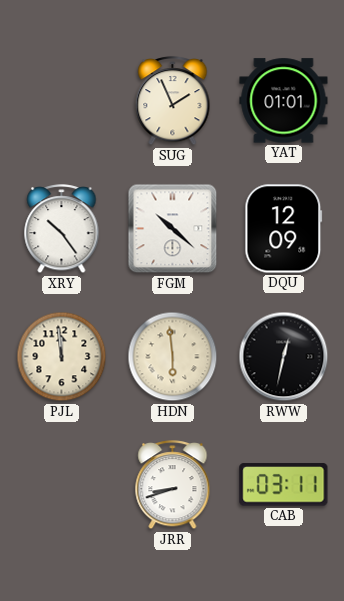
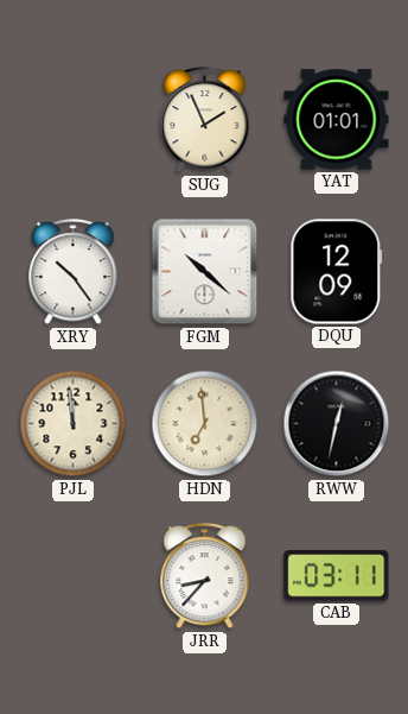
HDN: 5:59 -> 6:59 (205, 424)
JRR: 8:42 -> 8:37 (205, 576)
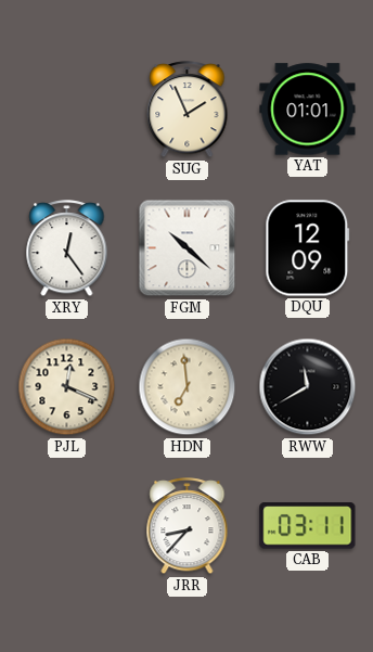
XRY: 10:24 -> 12:24 (67, 248)
PJL: 11:59 -> 12:19 (67, 387)
RWW: 12:32 -> 11:40 (308, 387)
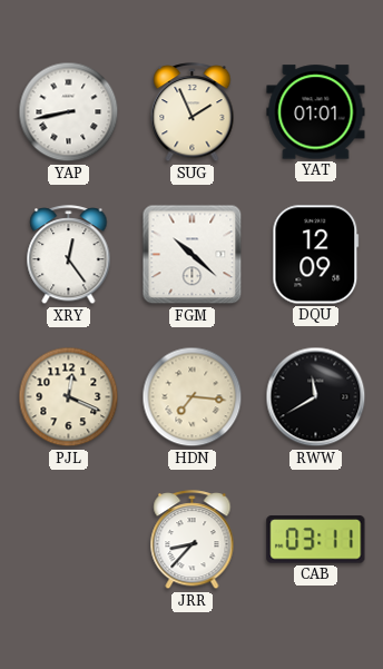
YAP: none -> 8:43 (69, 112)
HDN: 6:59 -> 7:16 (193, 397)
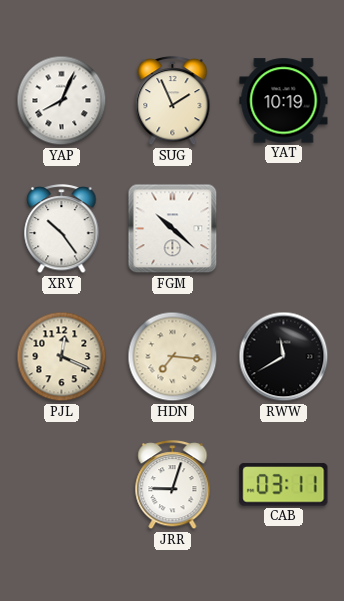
YAP: 8:43 -> 8:04 (62, 101)
YAT: 01:01 -> 10:19 (284, 101)
XRY: 12:24 -> 10:24 (62, 229)
DQU: 12:09 -> none (316, 255)
JRR: 8:37 -> 9:03 (173, 485)
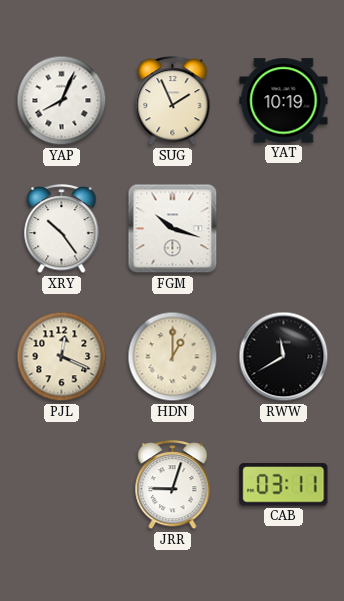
FGM: 10:22 -> 10:18 (173, 229)
HDN: 7:16 -> 1:00 (173, 357)
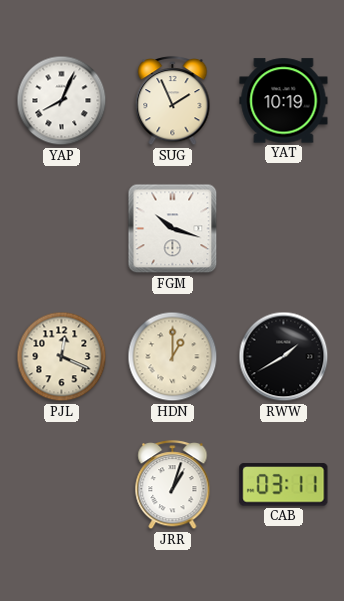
XRY: 10:24 -> none (62, 229)
RWW: 11:40 -> 1:40 (284, 357)
JRR: 9:03 -> 1:03 (173, 485)
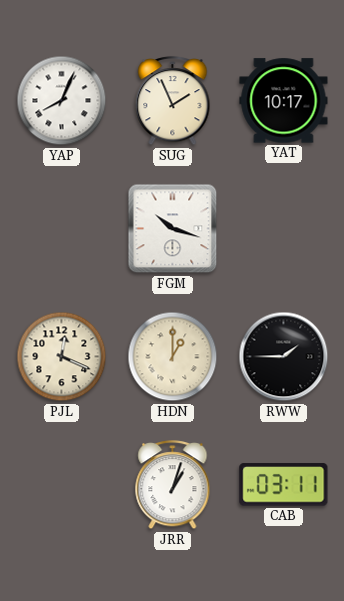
YAT: 10:19 -> 10:17 (284, 101)
RWW: 1:40 -> 1:45 (284, 357)
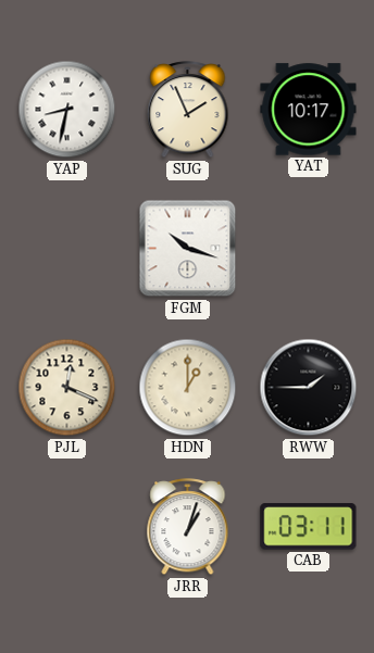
YAP: 8:04 -> 8:32 (67, 110)
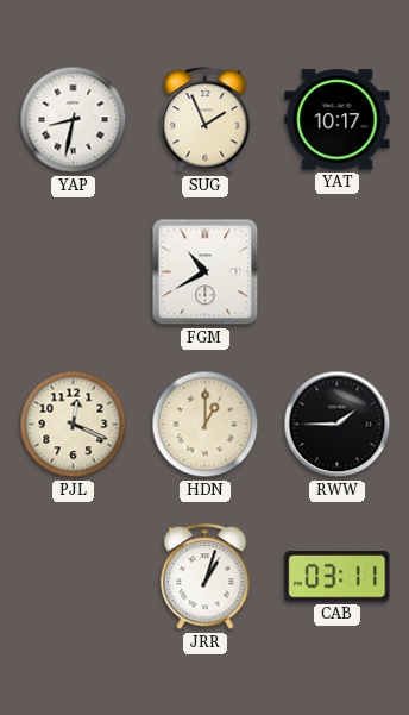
FGM: 10:18 -> 10:40 (206, 272)
